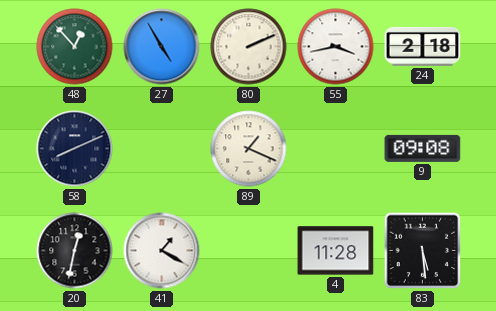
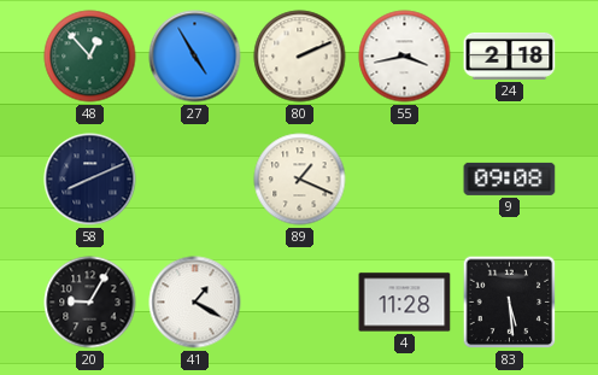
20: 12:32 -> 9:05 (90, 303)
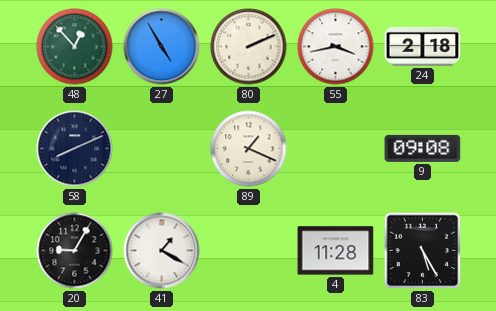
83: 5:29 -> 5:25 (423, 251)
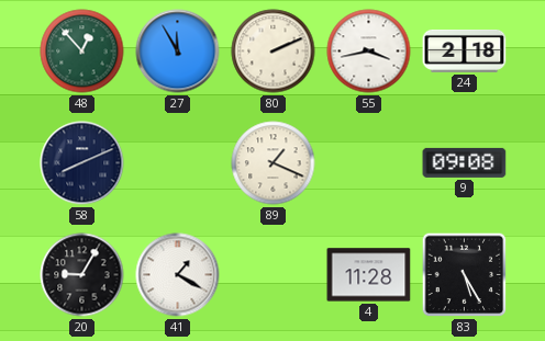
27: 4:55 -> 11:55 (178, 52)
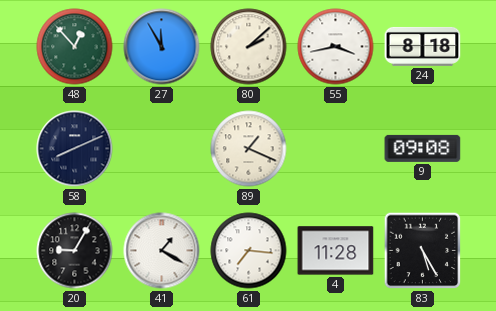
80: 2:11 -> 2:08 (249, 47)
24: 2:18 -> 8:18 (423, 46)
61: none -> 7:16 (249, 251)
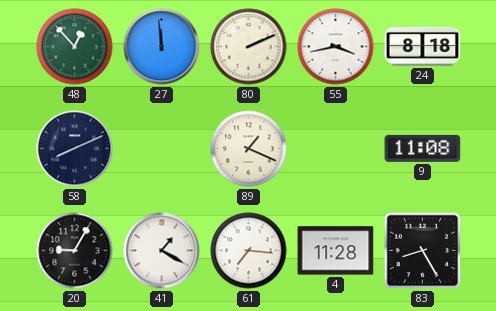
27: 11:55 -> 11:59 (162, 47)
80: 2:08 -> 2:11 (249, 47)
9: 09:08 -> 11:08 (423, 148)
83: 5:25 -> 8:25 (423, 251)
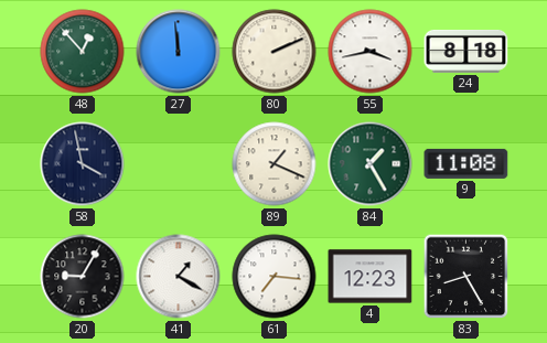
58: 8:11 -> 3:58 (83, 164)
84: none -> 1:25 (371, 164)
4: 11:28 -> 12:23 (371, 277)
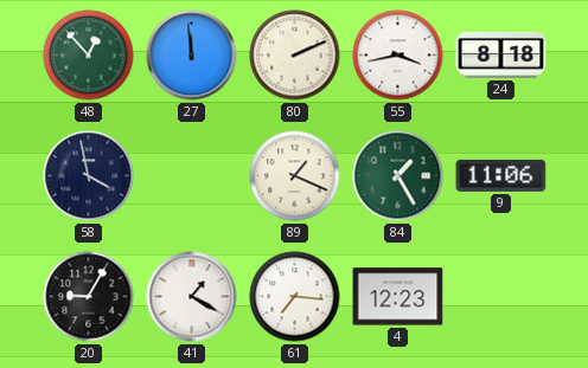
9: 11:08 -> 11:06 (501, 175)
83: 8:25 -> none (466, 277)
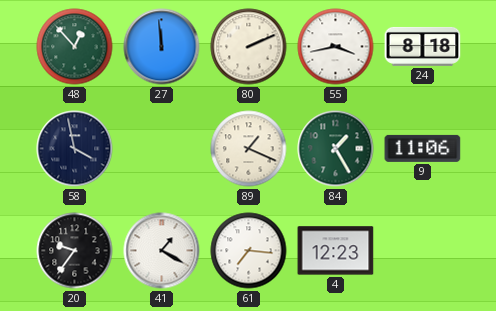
20: 9:05 -> 9:36 (75, 251)
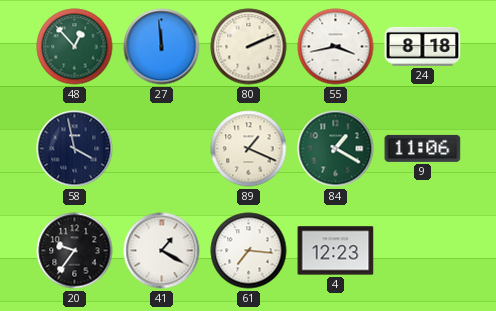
84: 1:25 -> 1:20 (336, 149)
